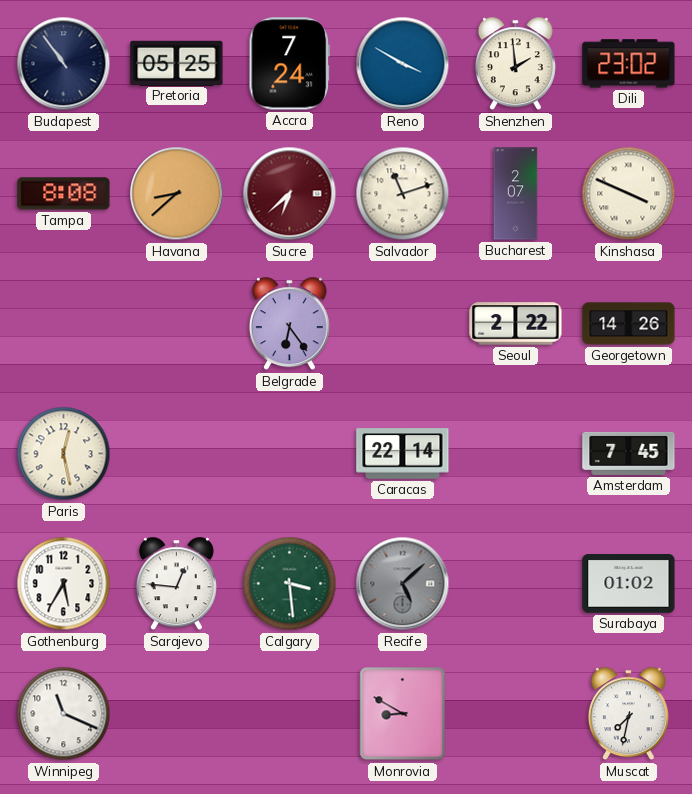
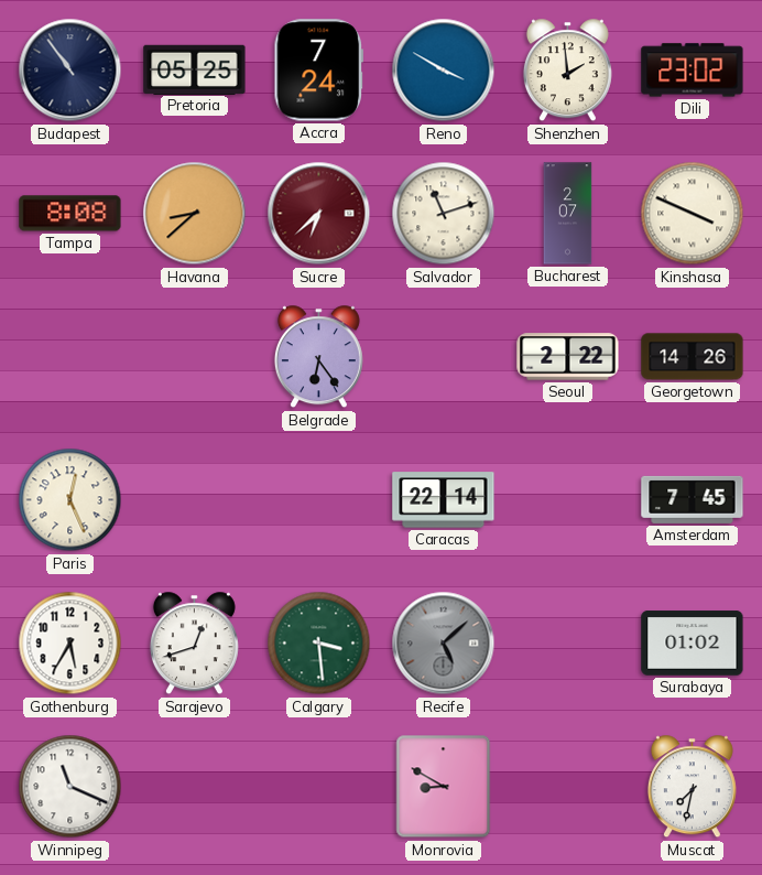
Paris: 12:28 -> 12:26 (70, 500)
Sarajevo: 12:46 -> 12:42 (194, 644)
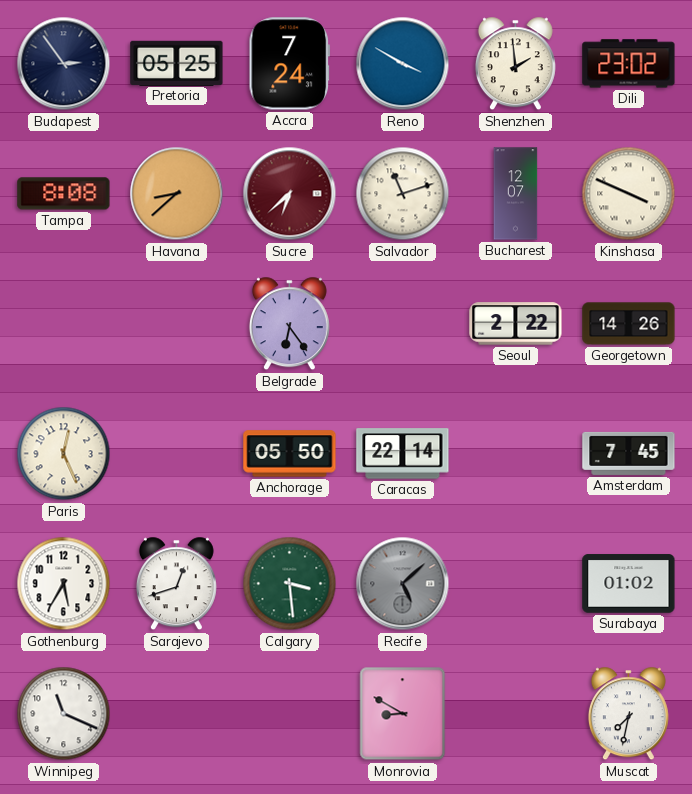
Budapest: 10:54 -> 2:54 (64, 64)
Bucharest: 2:07 -> 12:07 (516, 194)
Anchorage: none -> 05:50 (290, 454)
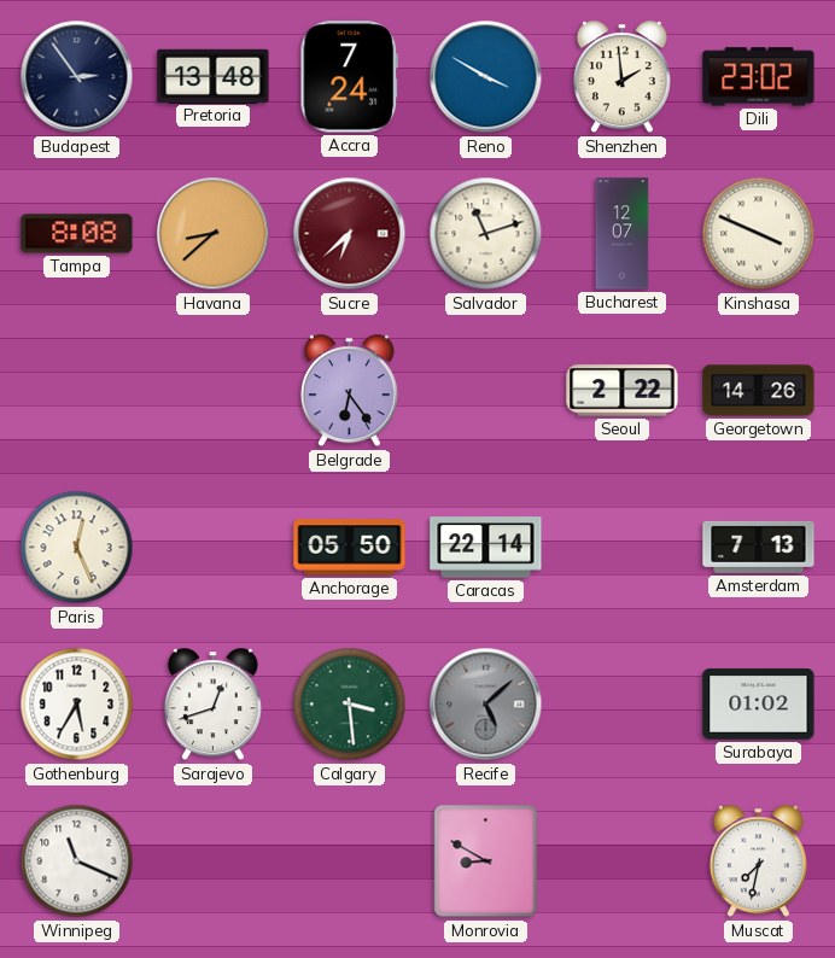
Pretoria: 05:25 -> 13:48 (214, 76)
Amsterdam: 7:45 -> 7:13 (759, 547)
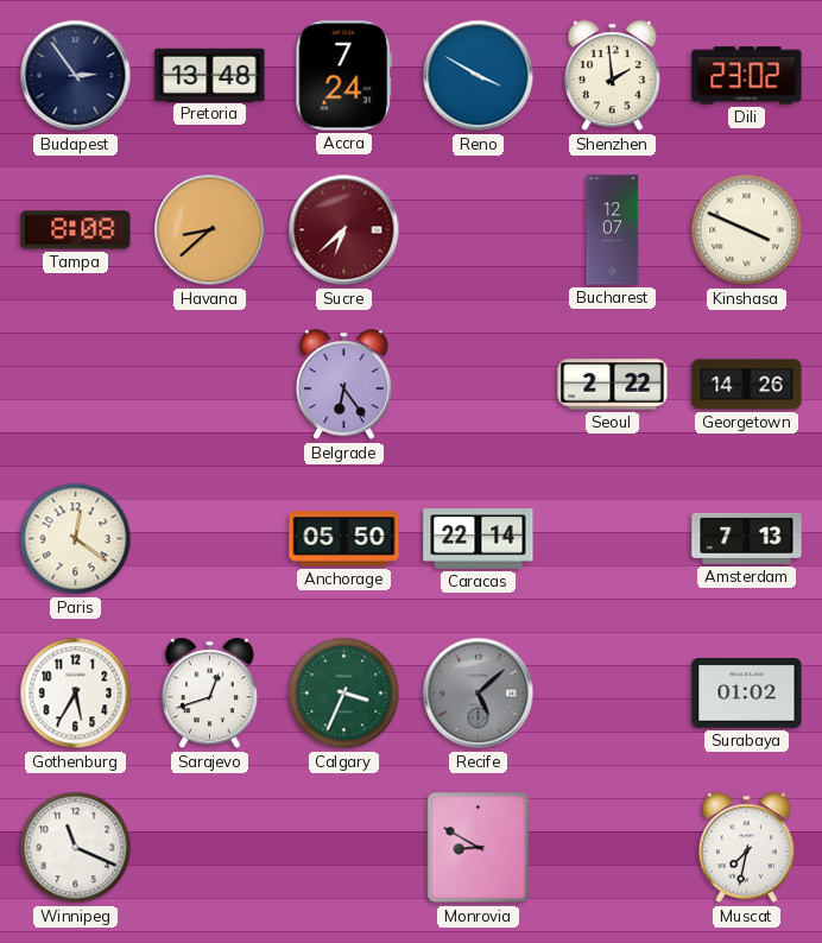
Salvador: 11:12 -> none (486, 234)
Paris: 12:26 -> 12:21 (76, 539)
Calgary: 3:29 -> 3:34 (344, 694)
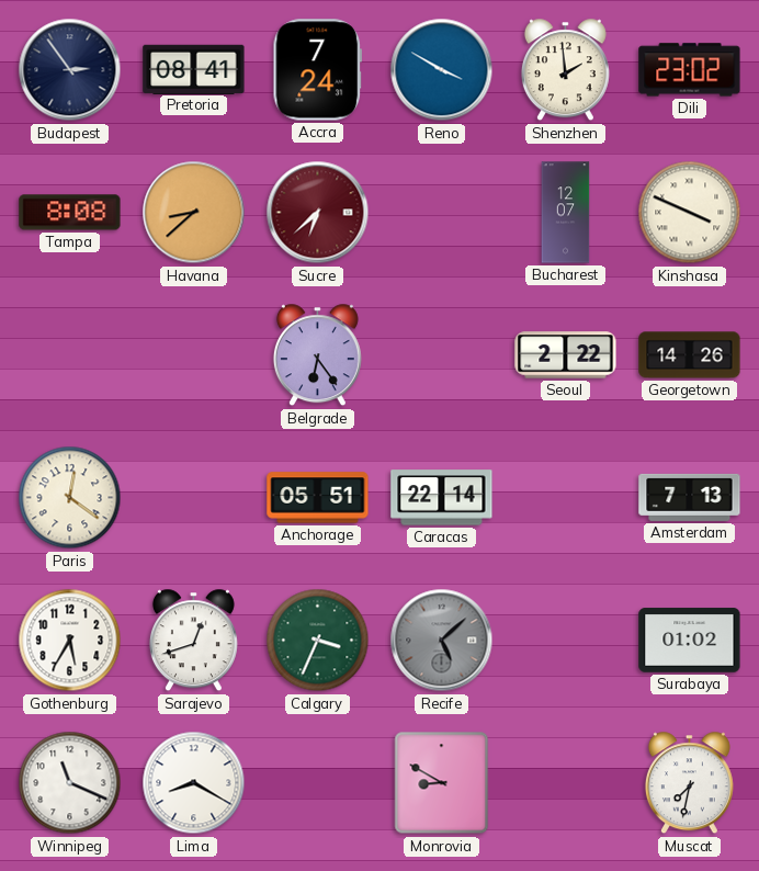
Pretoria: 13:48 -> 08:41 (194, 69)
Anchorage: 05:50 -> 05:51 (318, 498)
Lima: none -> 8:20 (194, 783)
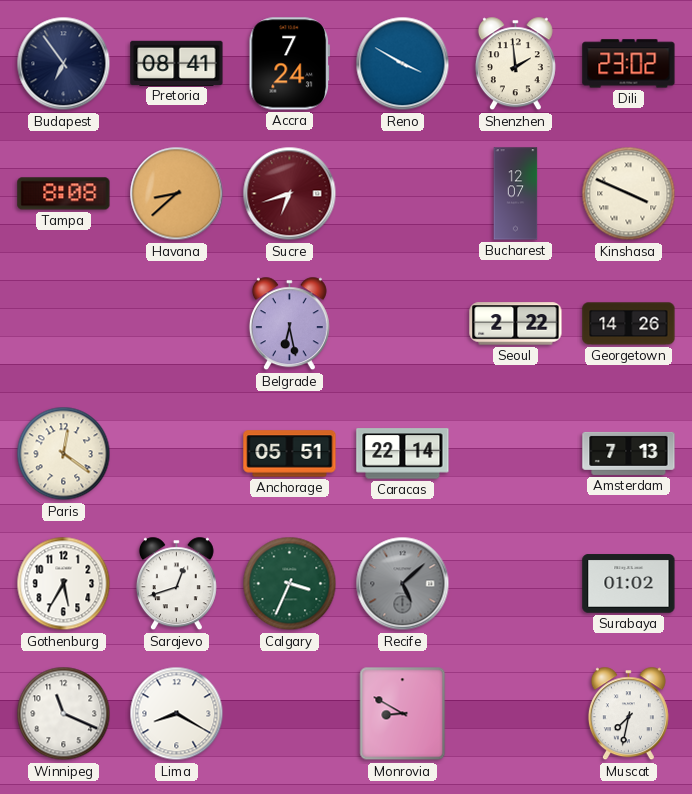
Budapest: 2:54 -> 6:54 (64, 64)
Sucre: 6:38 -> 6:42 (290, 194)
Belgrade: 6:24 -> 6:28 (289, 324)
